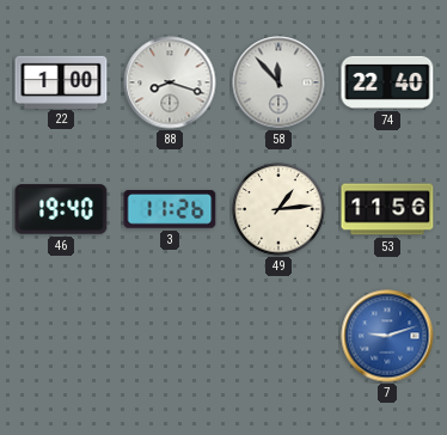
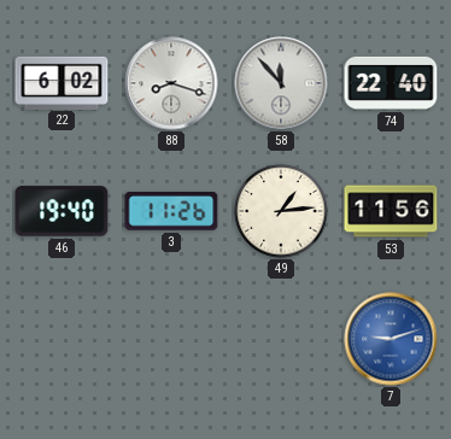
22: 1:00 -> 6:02 (61, 82)
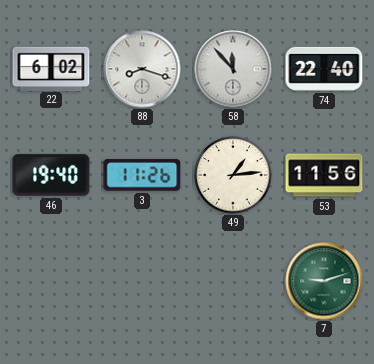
7 dial: blue -> green (324, 281)
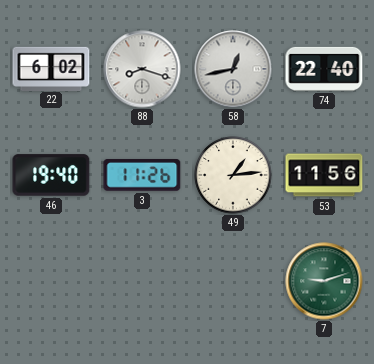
58: 11:53 -> 12:43 (233, 69)
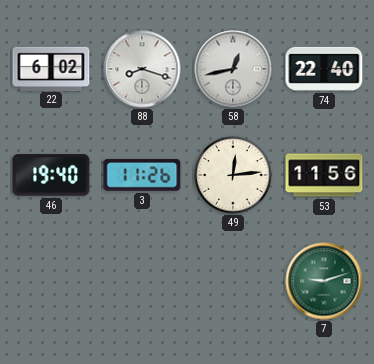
49: 1:14 -> 12:14 (233, 175)
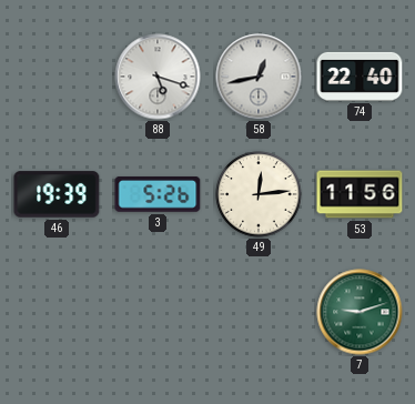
22: 6:02 -> none (51, 68)
88: 8:18 -> 5:18 (158, 77)
46: 19:40 -> 19:39 (57, 194)
3: 11:26 -> 5:26 (158, 195)
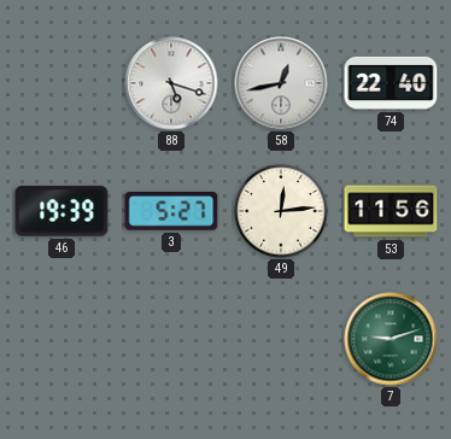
3: 5:26 -> 5:27 (171, 212)
